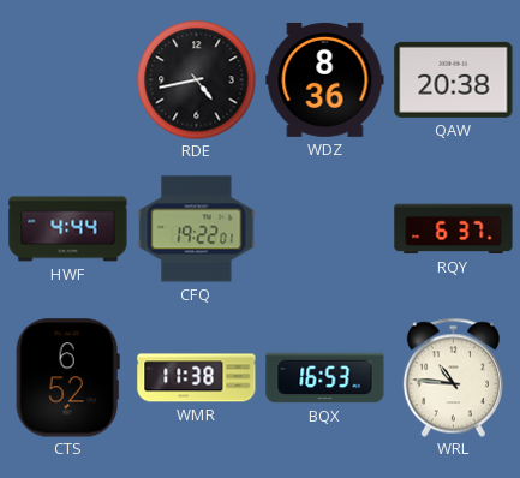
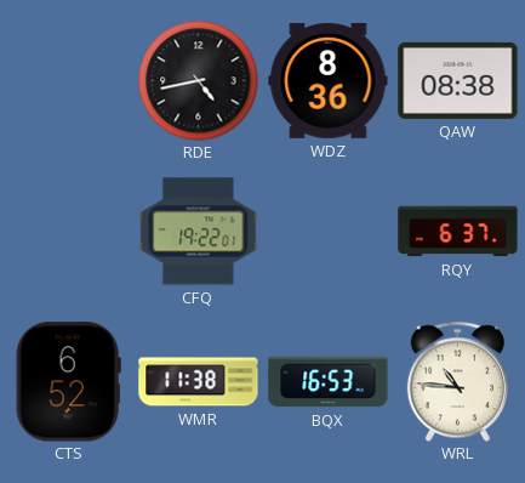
QAW: 20:38 -> 08:38 (458, 80)
HWF: 4:44 -> none (68, 229)
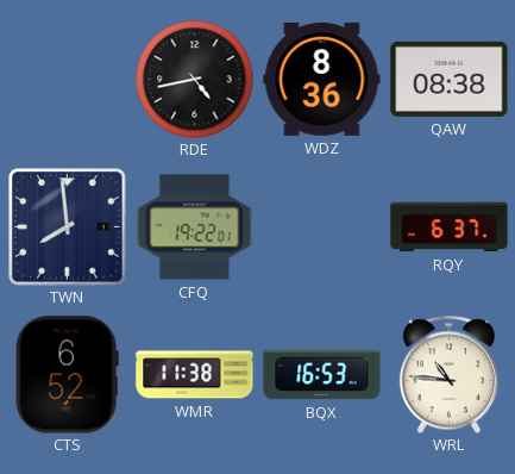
TWN: none -> 7:59 (68, 227)
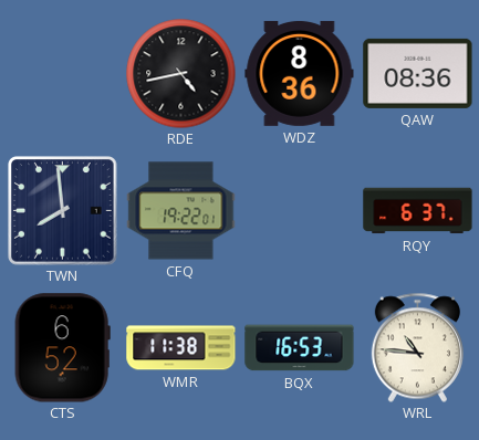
QAW: 08:38 -> 08:36 (418, 73)
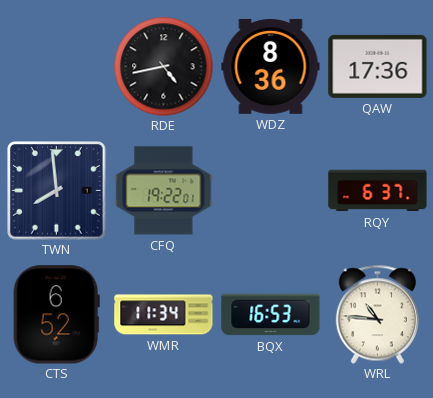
QAW: 08:36 -> 17:36 (378, 66)
WMR: 11:38 -> 11:34 (164, 315)
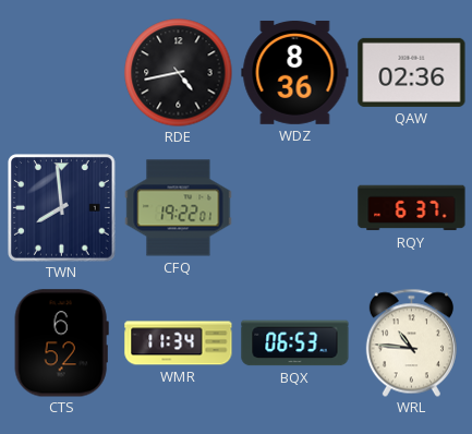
QAW: 17:36 -> 02:36 (412, 72)
BQX: 16:53 -> 06:53 (295, 343)
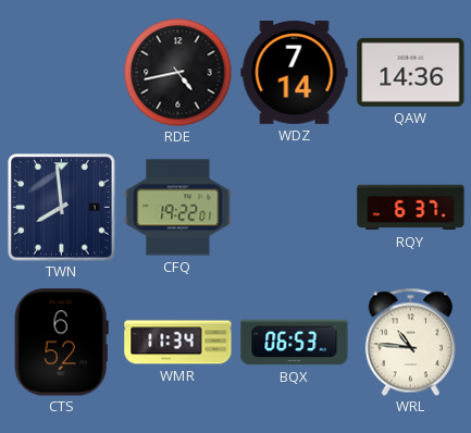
WDZ: 8:36 -> 7:14 (295, 72)
QAW: 02:36 -> 14:36 (411, 72)
